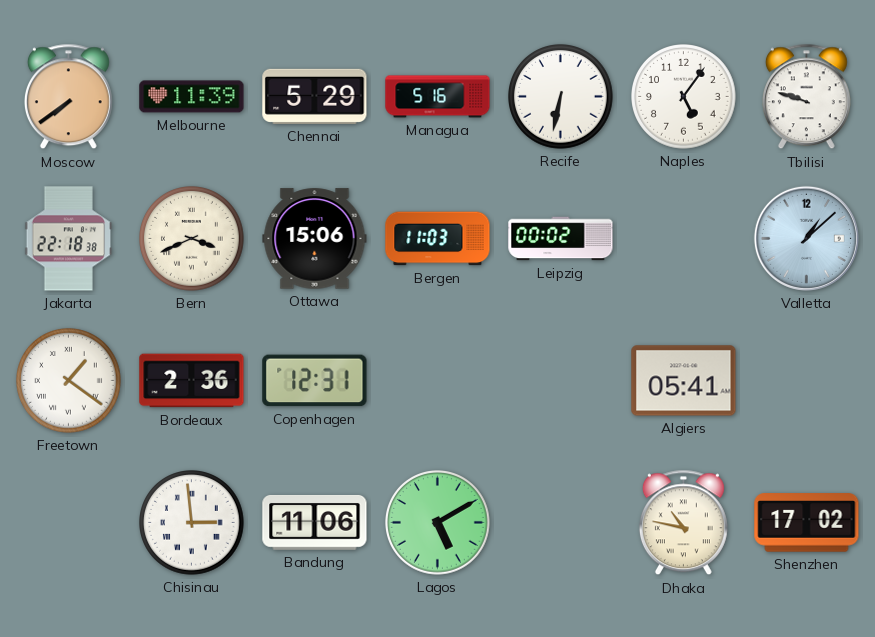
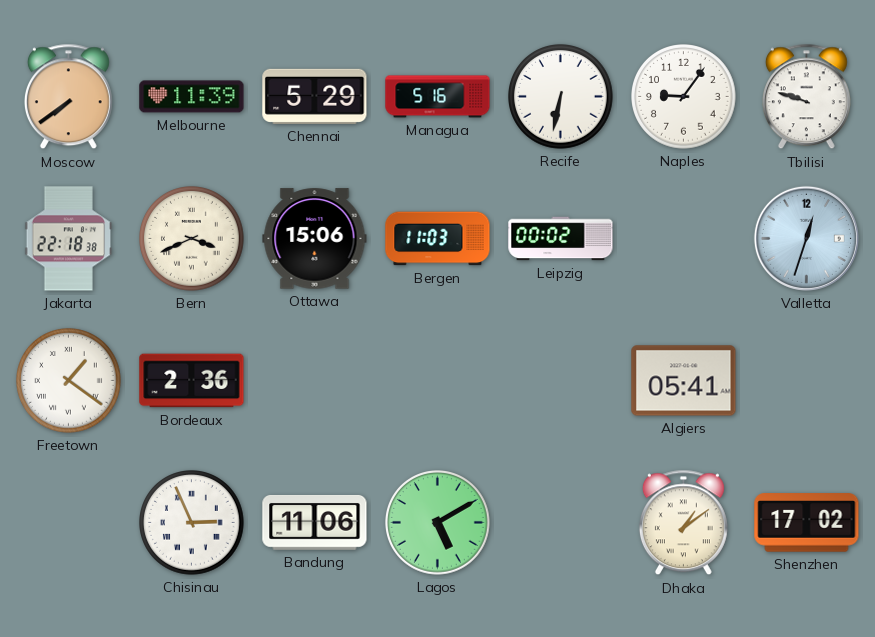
Naples: 5:06 -> 9:06 (684, 97)
Valletta: 1:08 -> 12:33 (806, 238)
Copenhagen: 12:31 -> none (315, 381)
Chisinau: 2:59 -> 2:56 (192, 523)
Dhaka: 10:47 -> 1:09 (683, 523)
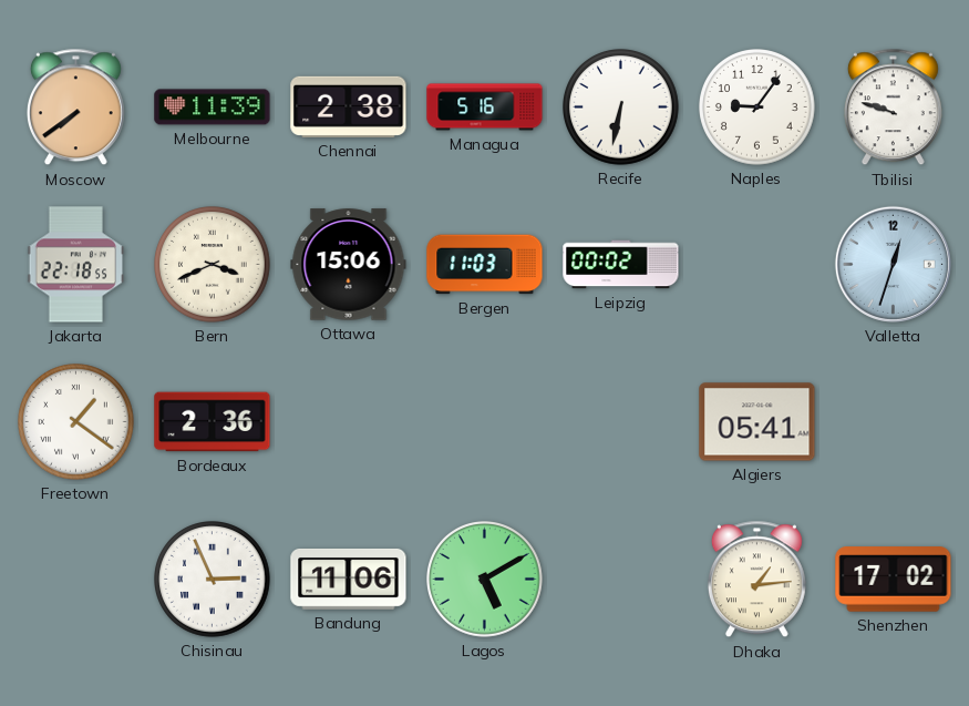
Chennai: 5:29 -> 2:38 (349, 106)
Jakarta: 22:18:38 -> 22:18:55 (76, 265)
Dhaka: 1:09 -> 1:14 (756, 580)
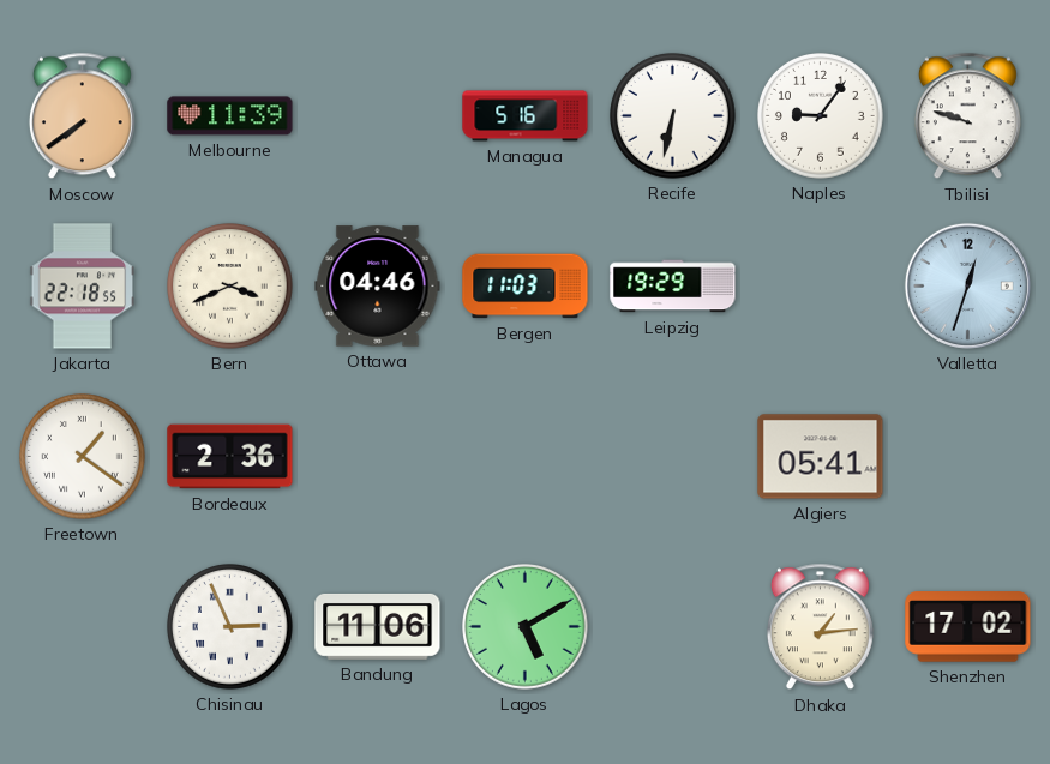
Chennai: 2:38 -> none (349, 106)
Ottawa: 15:06 -> 04:46 (378, 287)
Leipzig: 00:02 -> 19:29 (673, 287)
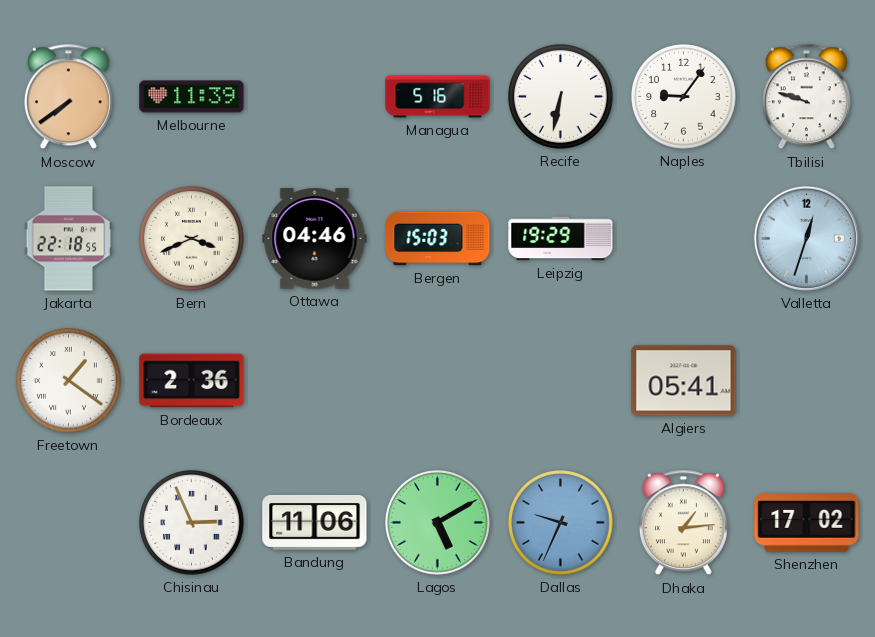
Bergen: 11:03 -> 15:03 (438, 239)
Dallas: none -> 9:34 (561, 523)
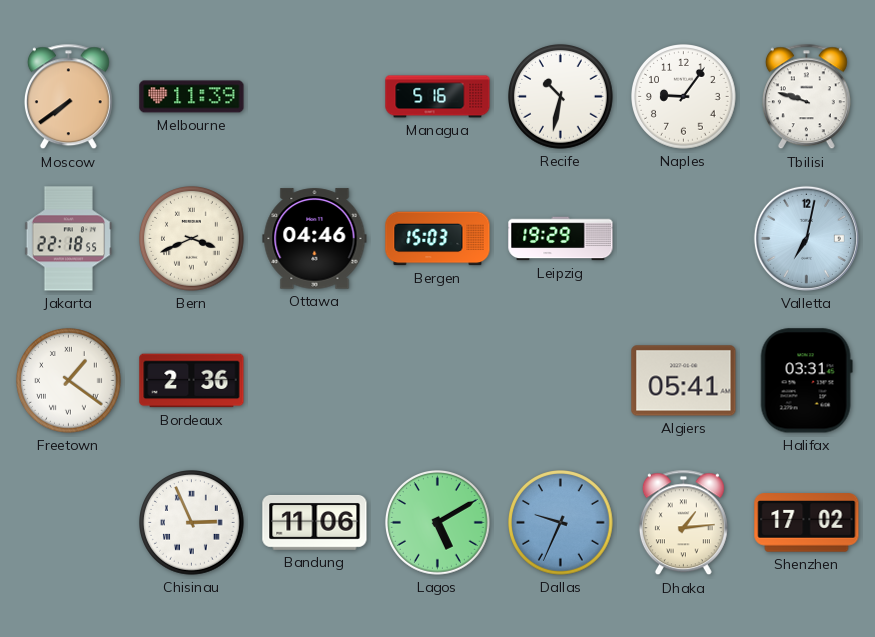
Recife: 6:32 -> 10:32 (561, 97)
Valletta: 12:33 -> 7:02 (806, 238)
Halifax: none -> 03:31 (806, 381)
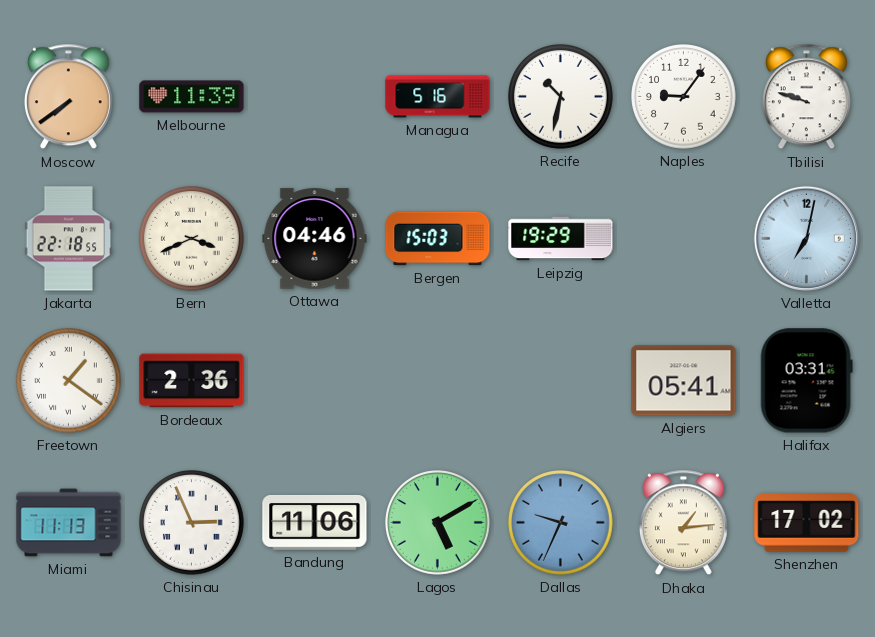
Miami: none -> 11:13 (69, 523)
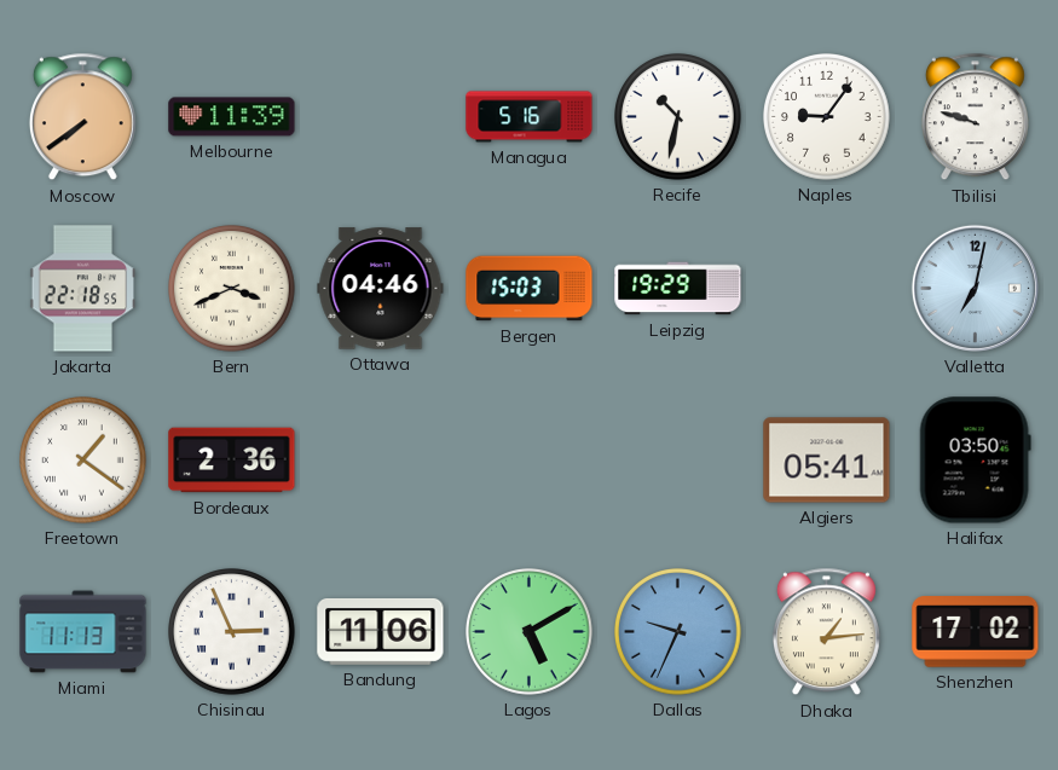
Halifax: 03:31 -> 03:50 (975, 461)
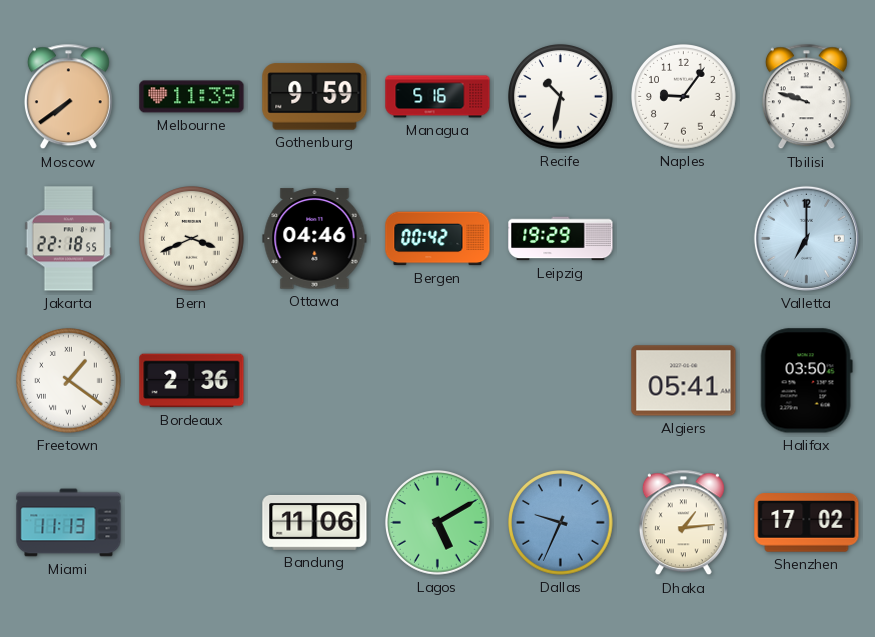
Gothenburg: none -> 9:59 (315, 97)
Bergen: 15:03 -> 00:42 (438, 239)
Valletta: 7:02 -> 7:00 (806, 238)
Chisinau: 2:56 -> none (232, 632)
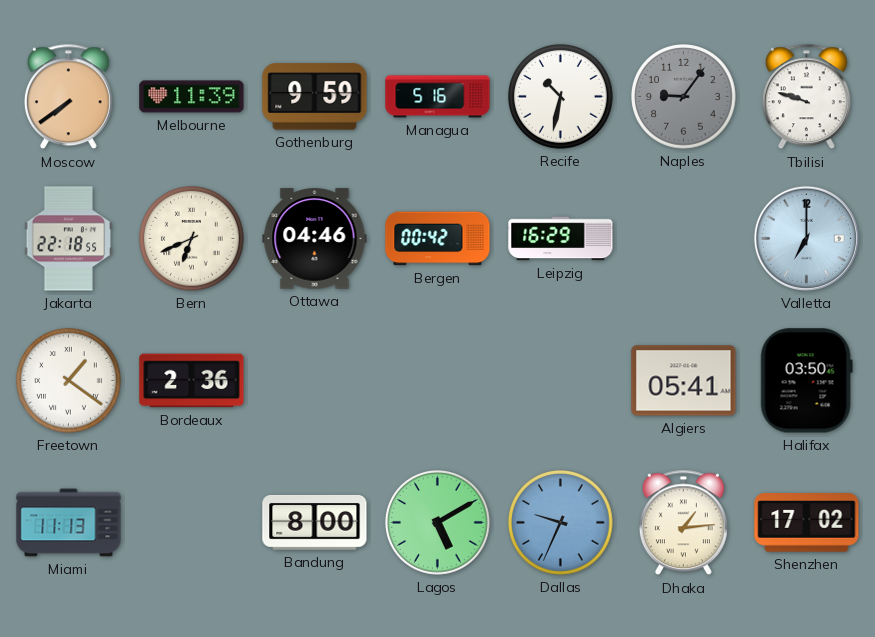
Naples dial: white -> grey (684, 97)
Bern: 3:41 -> 6:41 (192, 239)
Leipzig: 19:29 -> 16:29 (561, 239)
Bandung: 11:06 -> 8:00 (315, 523)
